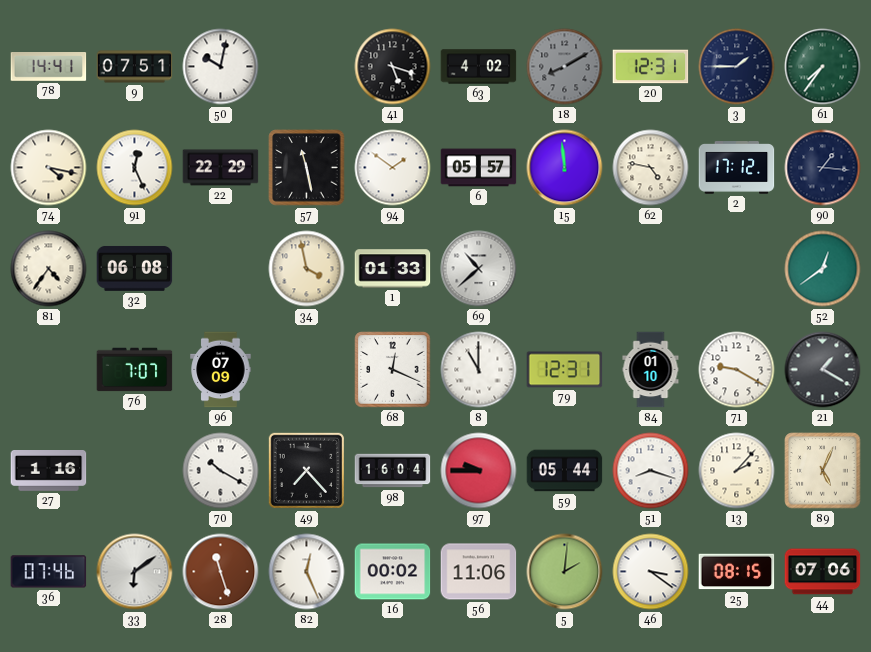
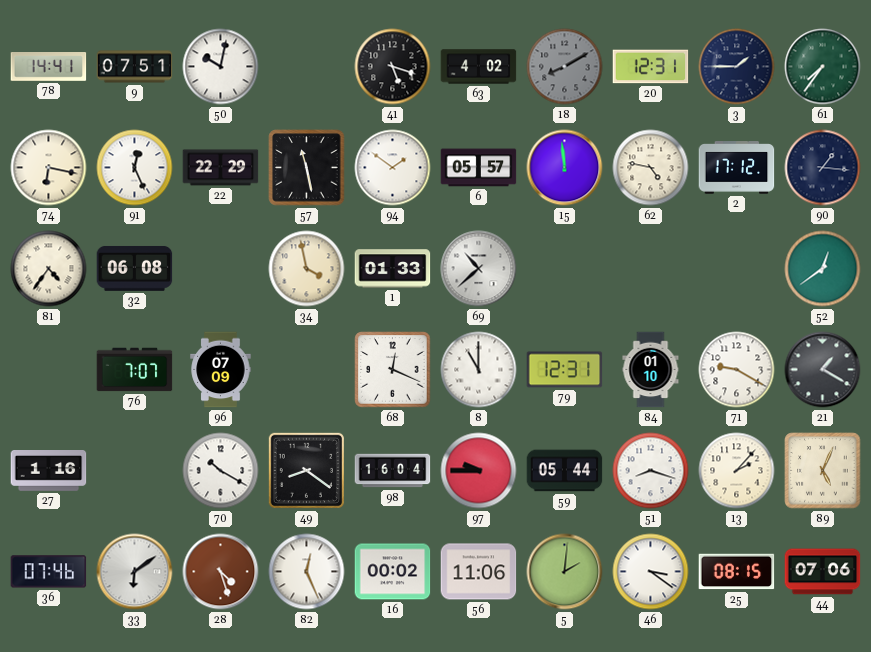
74: 4:17 -> 6:17 (49, 168)
49: 7:23 -> 8:21 (306, 470)
28: 11:27 -> 4:27 (221, 572)
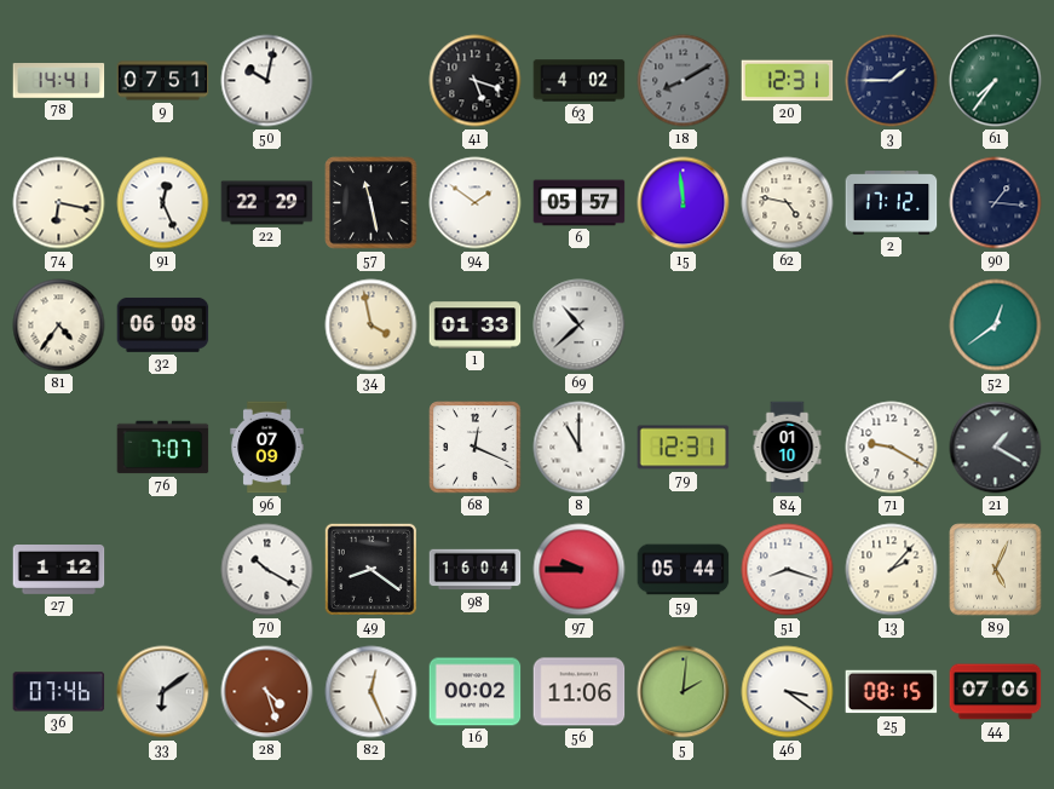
27: 1:16 -> 1:12 (59, 570)
